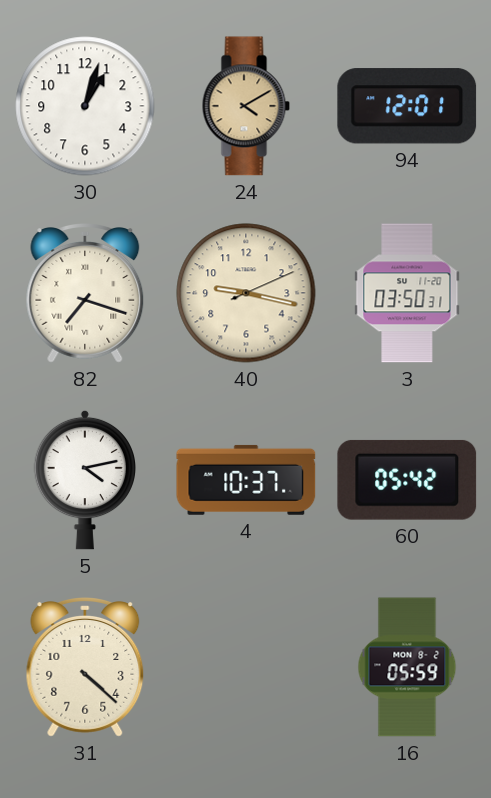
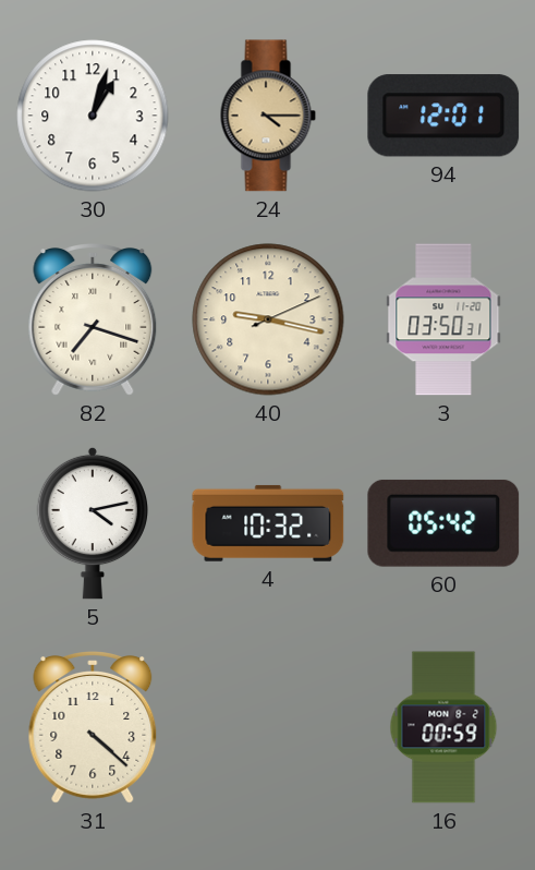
24: 4:10 -> 4:15 (268, 116)
4: 10:37 -> 10:32 (268, 523)
16: 05:59 -> 00:59 (443, 727)
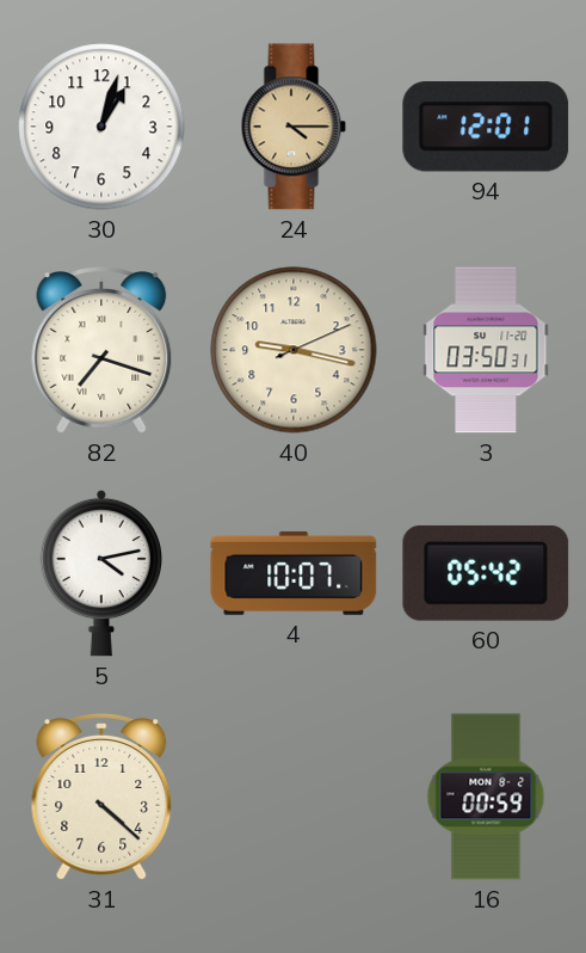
4: 10:32 -> 10:07 (294, 573)
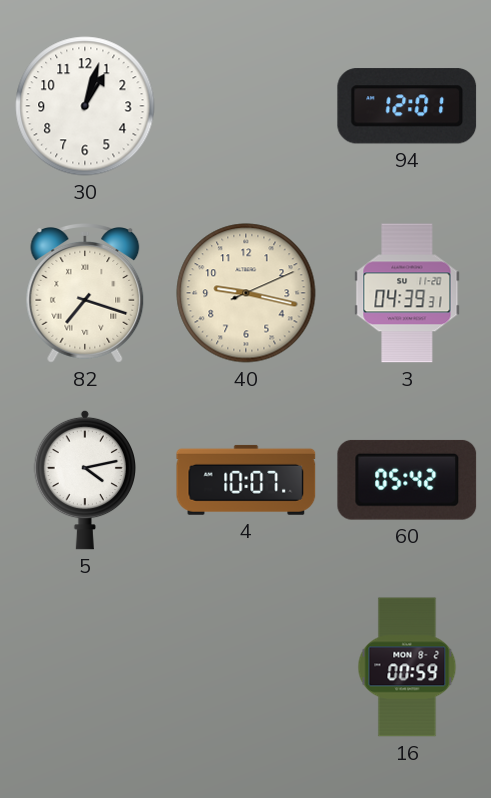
24: 4:15 -> none (294, 127)
3: 03:50 -> 04:39 (407, 293)
31: 4:22 -> none (101, 798)
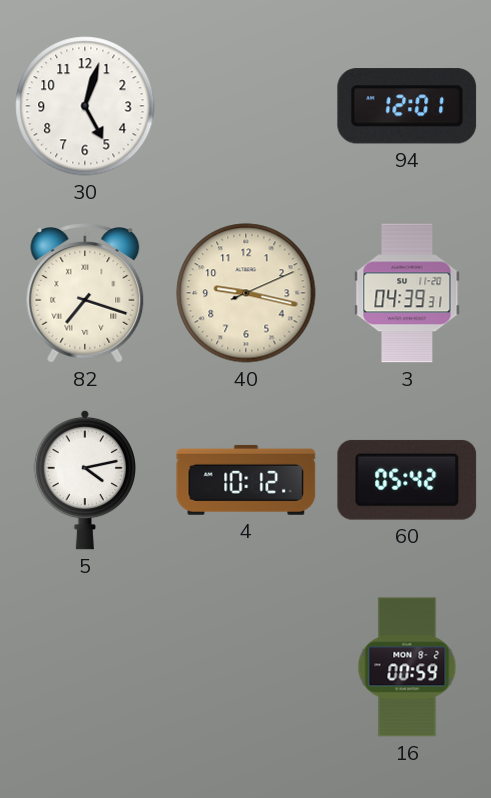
30: 1:03 -> 5:03 (85, 106)
4: 10:07 -> 10:12 (246, 480)
